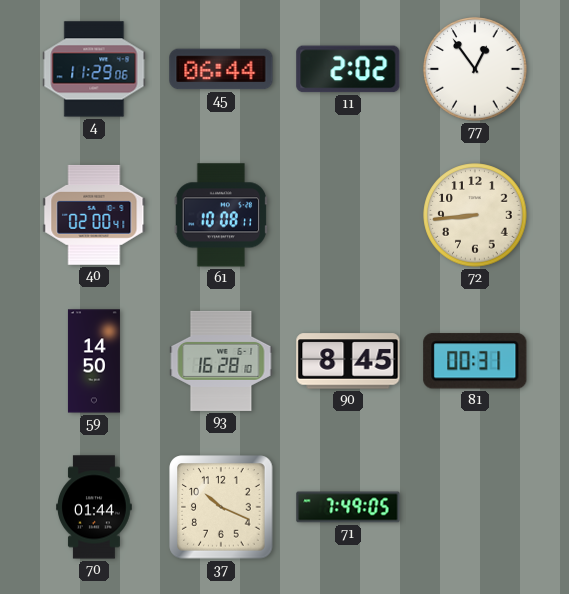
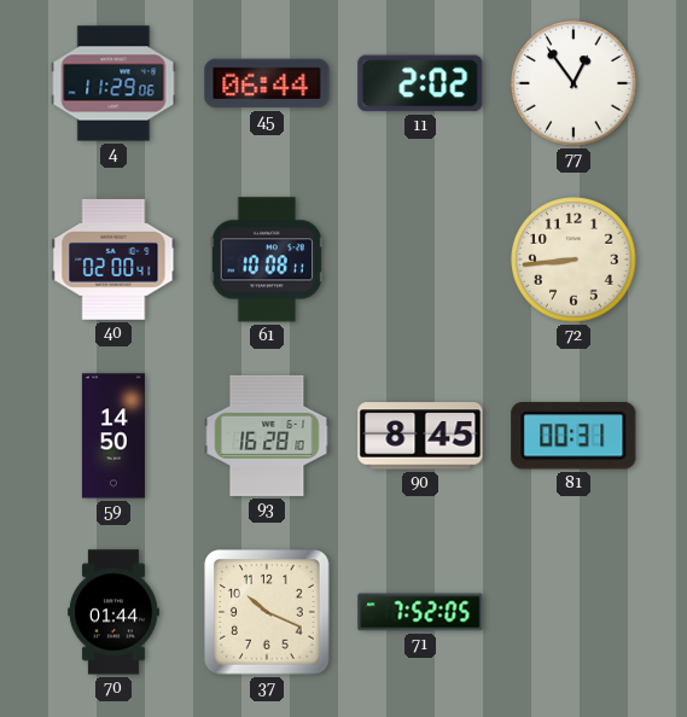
71: 7:49 -> 7:52 (420, 612)
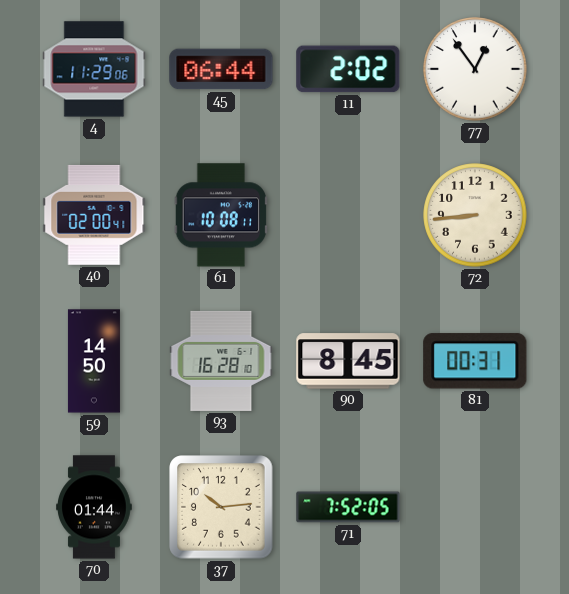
37: 10:19 -> 10:14 (221, 507)
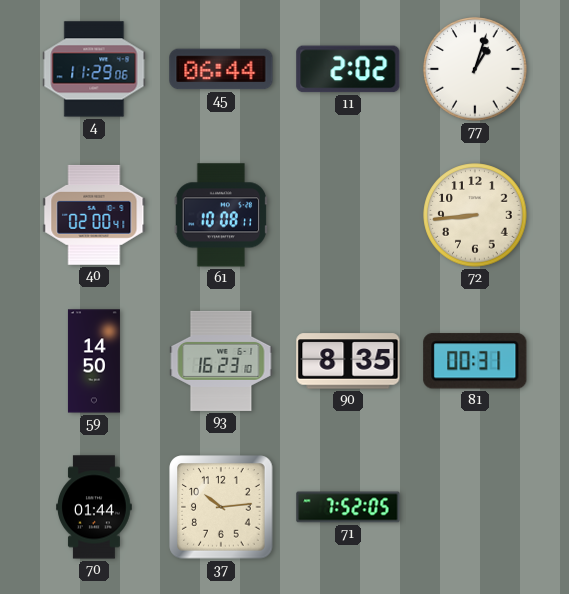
77: 12:54 -> 1:03 (475, 69)
93: 16:28 -> 16:23 (221, 361)
90: 8:45 -> 8:35 (348, 361)
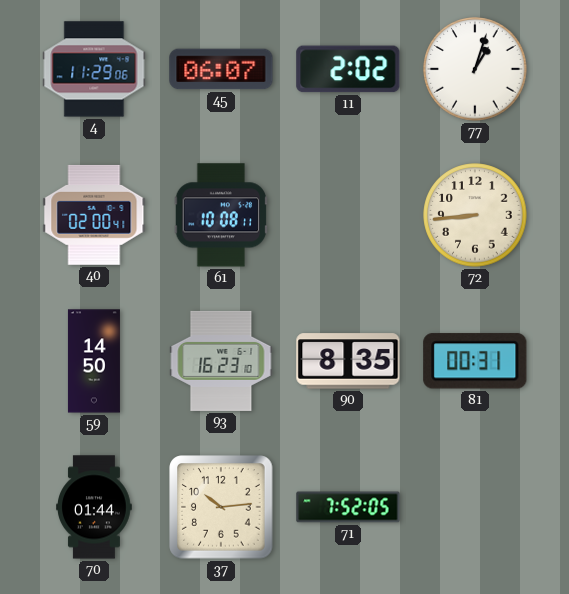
45: 06:44 -> 06:07 (221, 69)
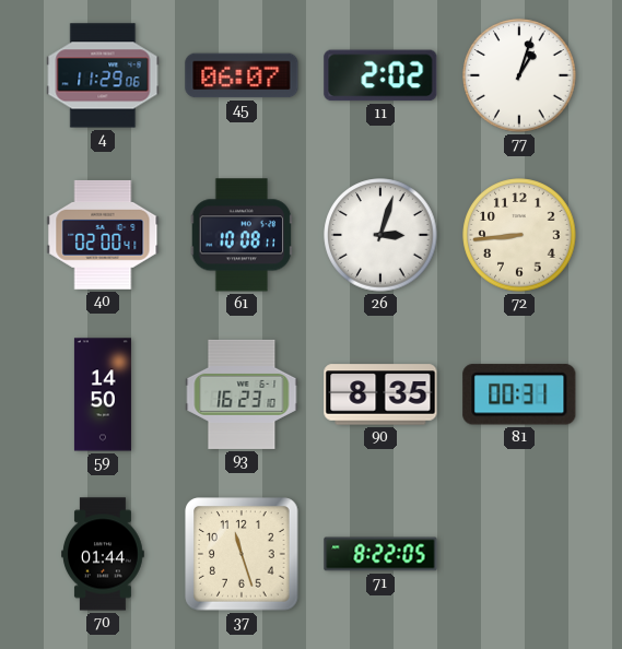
26: none -> 3:03 (380, 235)
37: 10:14 -> 11:27 (242, 554)
71: 7:52 -> 8:22 (380, 554)
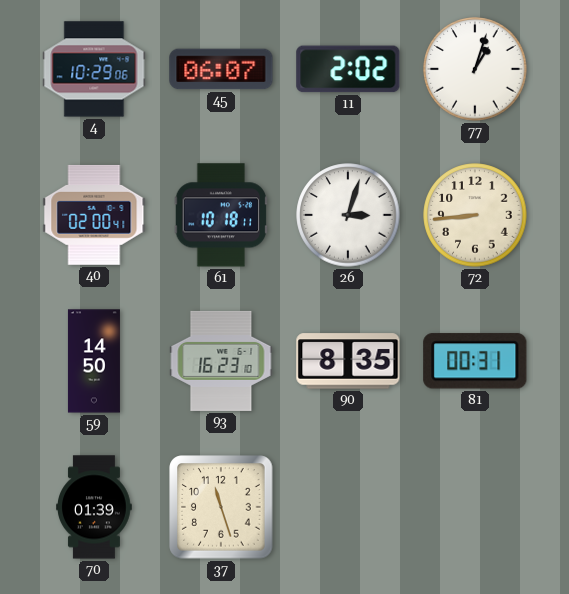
4: 11:29 -> 10:29 (94, 69)
61: 10:08 -> 10:18 (221, 215)
70: 01:44 -> 01:39 (94, 507)
71: 8:22 -> none (380, 554)
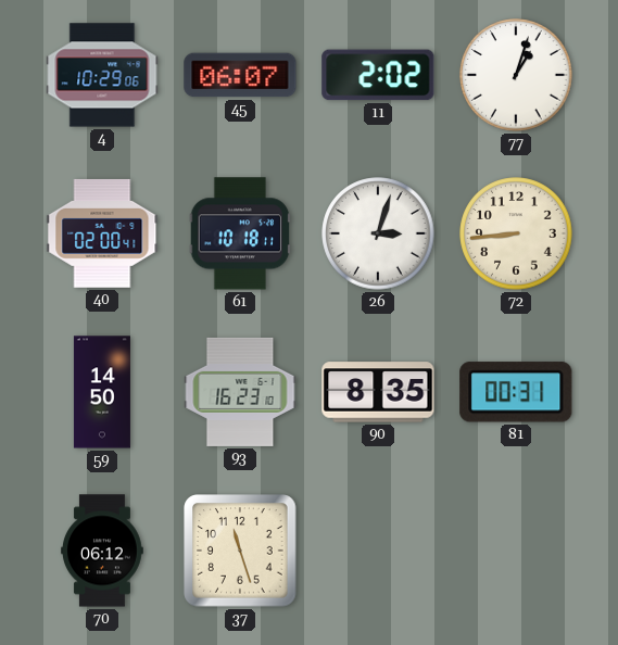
70: 01:39 -> 06:12 (102, 551)
